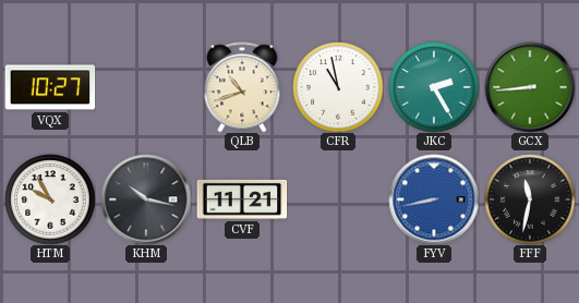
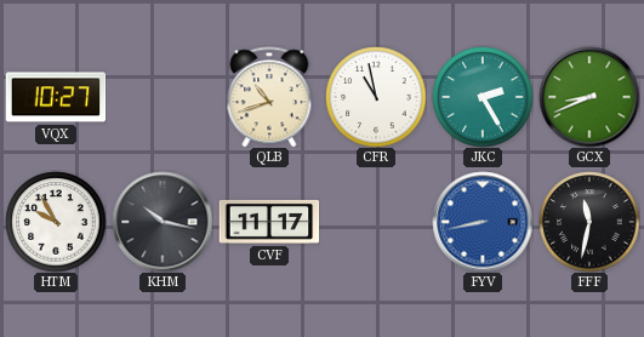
GCX: 8:44 -> 8:41 (589, 97)
CVF: 11:21 -> 11:17 (269, 222)
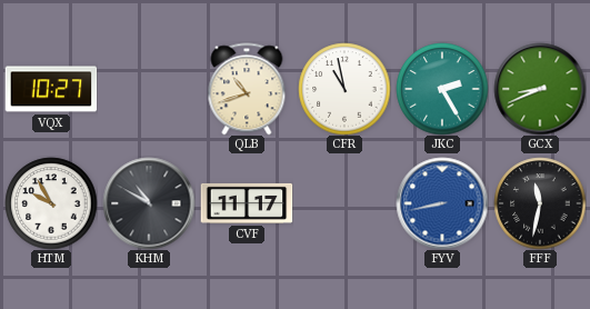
KHM: 10:17 -> 10:50 (149, 203)
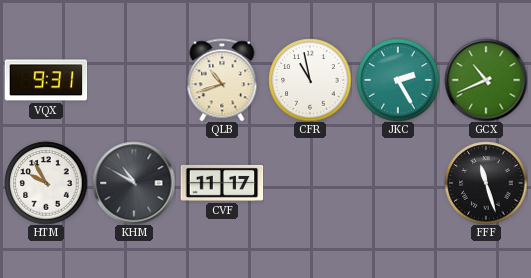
VQX: 10:27 -> 9:31 (46, 80)
GCX: 8:41 -> 10:41 (486, 80)
FYV: 8:43 -> none (442, 203)
FFF: 11:32 -> 11:27 (486, 183)
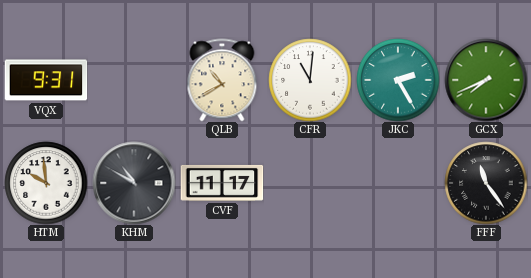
QLB: 10:42 -> 10:40 (222, 80)
CFR: 10:58 -> 11:01 (310, 80)
GCX: 10:41 -> 7:41 (486, 80)
HTM: 9:55 -> 9:59 (46, 183)
FFF: 11:27 -> 11:24 (486, 183)
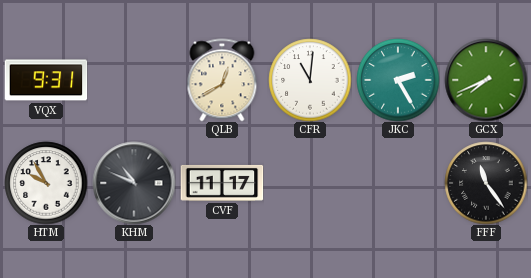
QLB: 10:40 -> 12:40 (222, 80)
HTM: 9:59 -> 9:55 (46, 183)
KHM: 10:50 -> 10:49 (134, 183)
